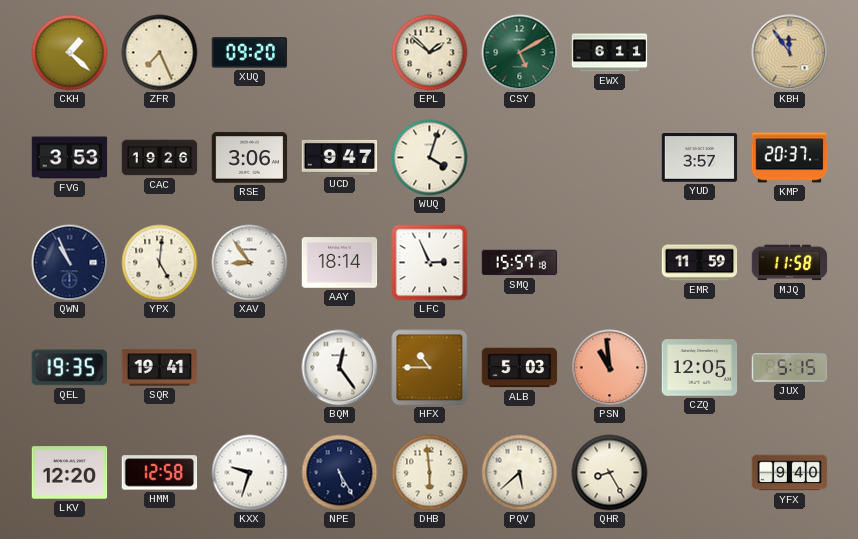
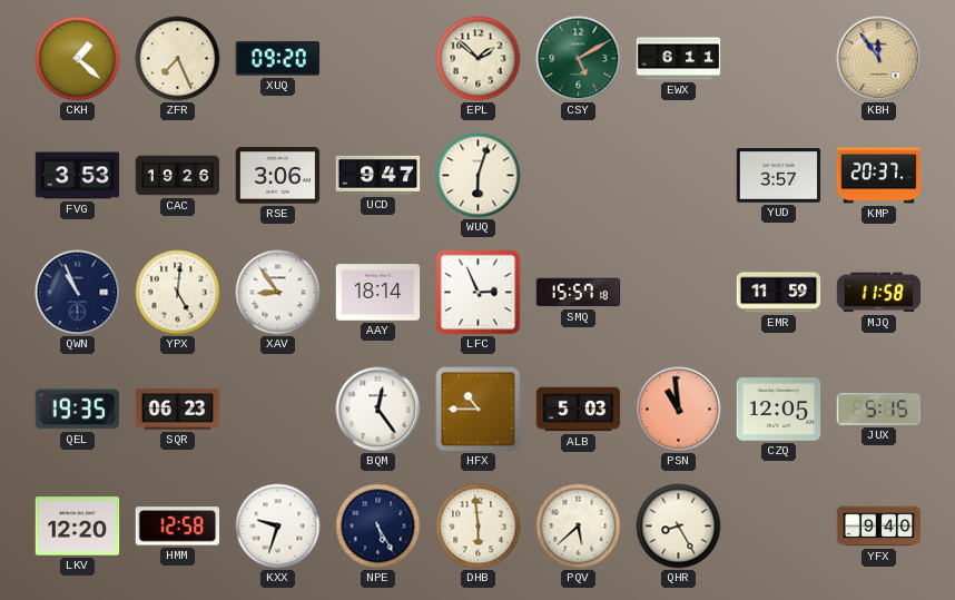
WUQ: 4:03 -> 6:03 (479, 176)
SQR: 19:41 -> 06:23 (178, 410)
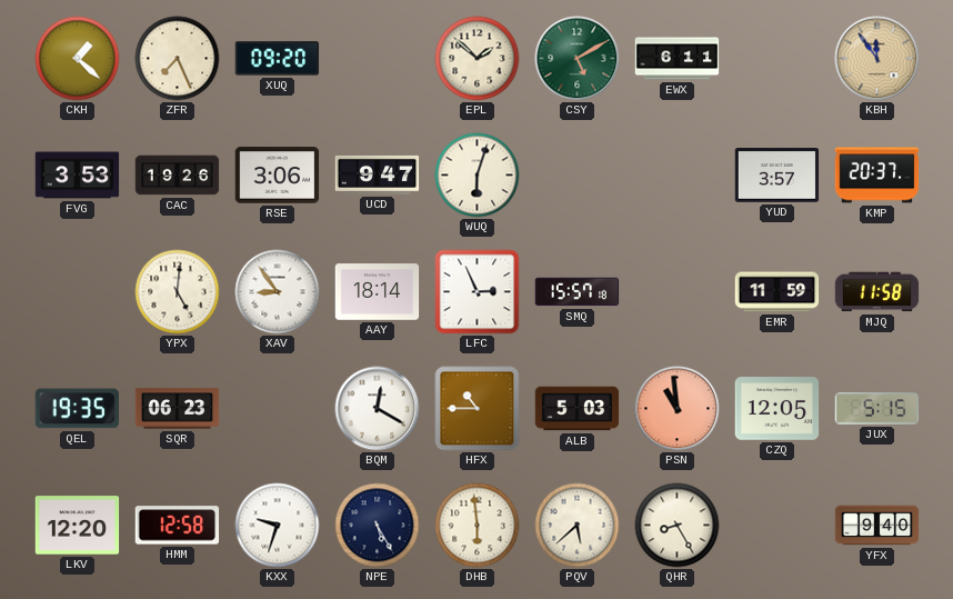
QWN: 10:56 -> none (78, 293)
BQM: 12:24 -> 12:20 (378, 409)
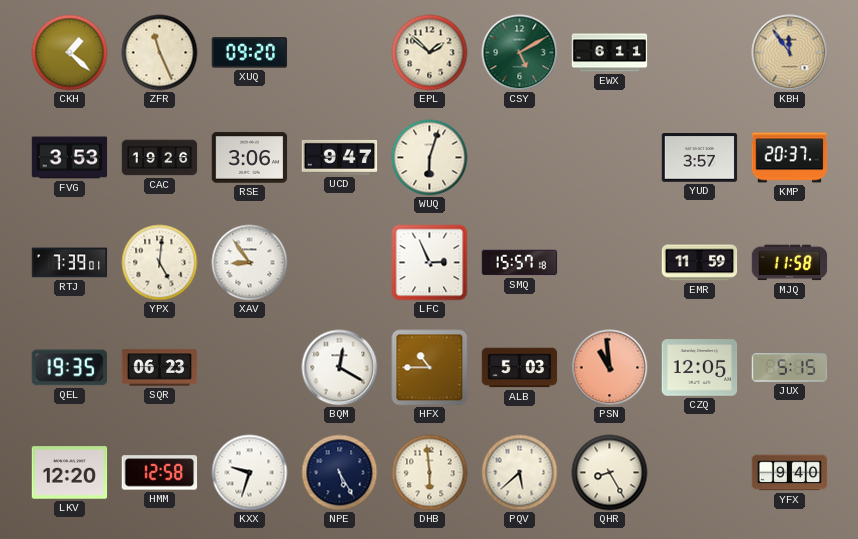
ZFR: 7:26 -> 11:26 (160, 53)
RTJ: none -> 7:39 (70, 263)
AAY: 18:14 -> none (378, 292)
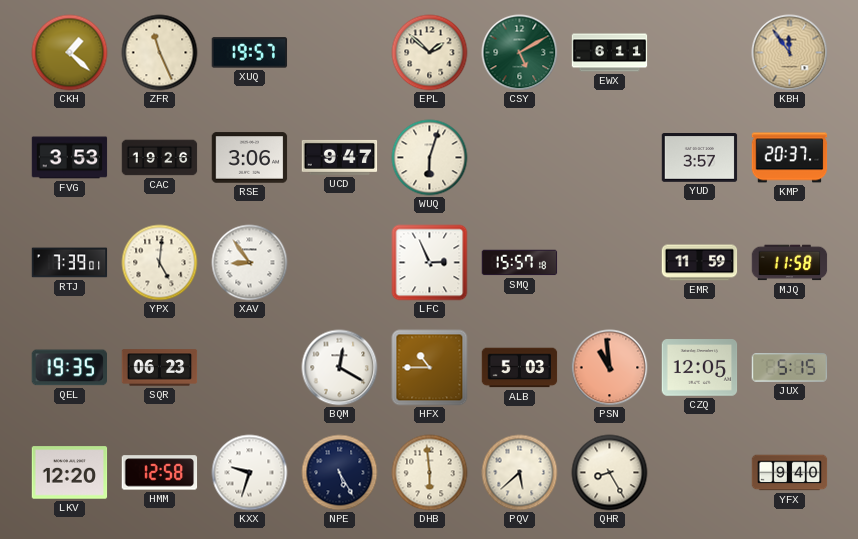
XUQ: 09:20 -> 19:57 (250, 53)
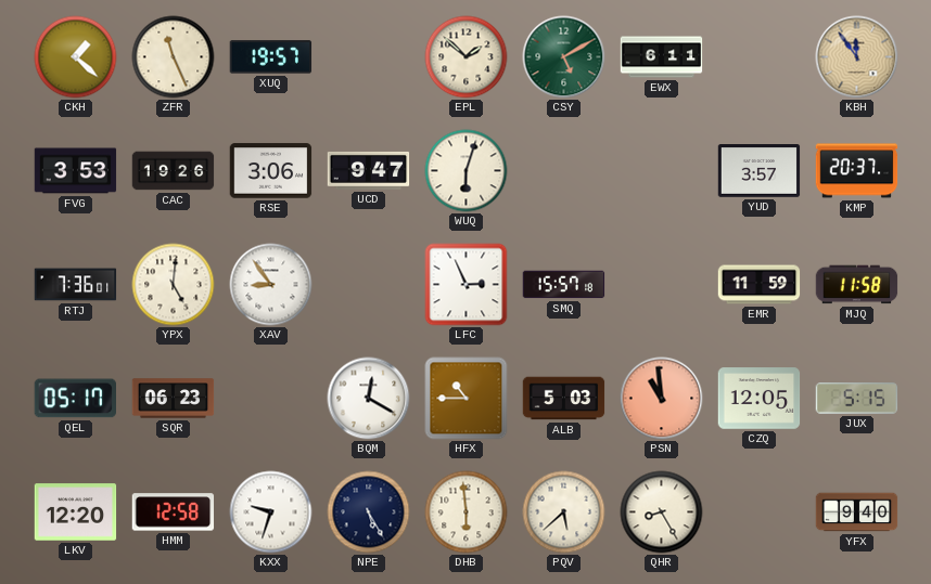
RTJ: 7:39 -> 7:36 (76, 285)
QEL: 19:35 -> 05:17 (76, 399)
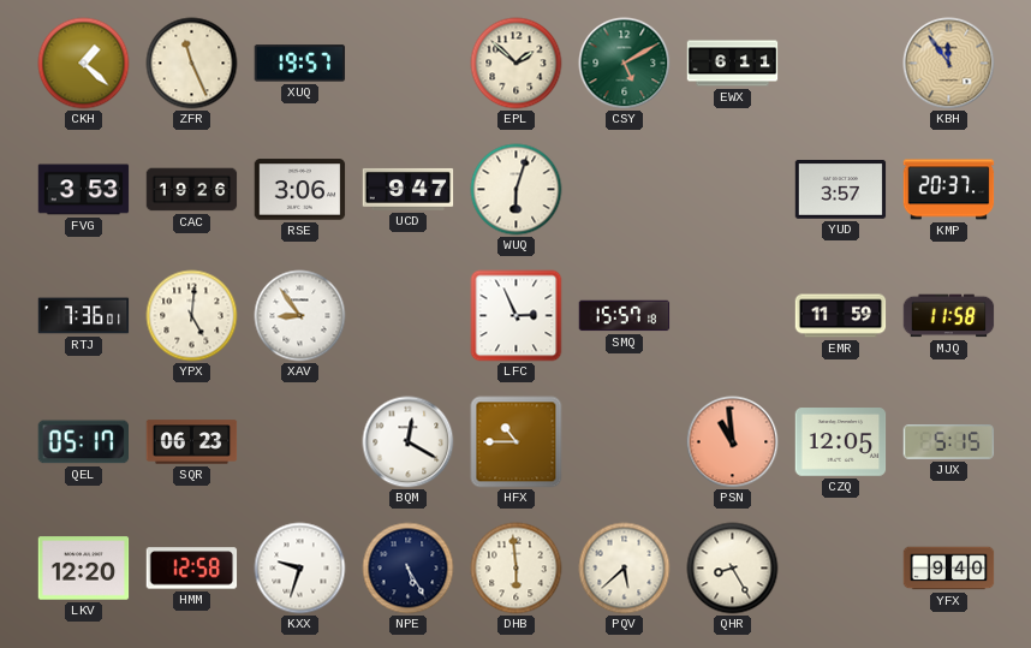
ALB: 5:03 -> none (564, 399)
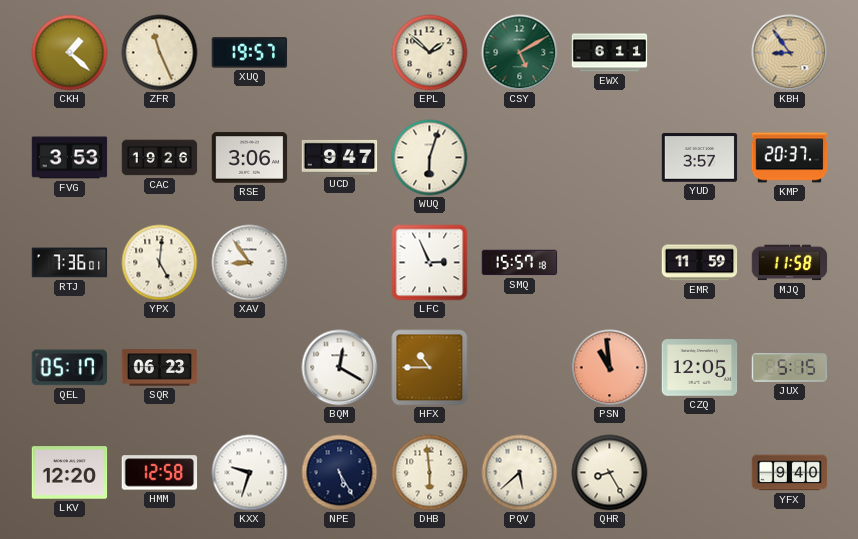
KBH: 11:54 -> 8:54 (790, 53)
